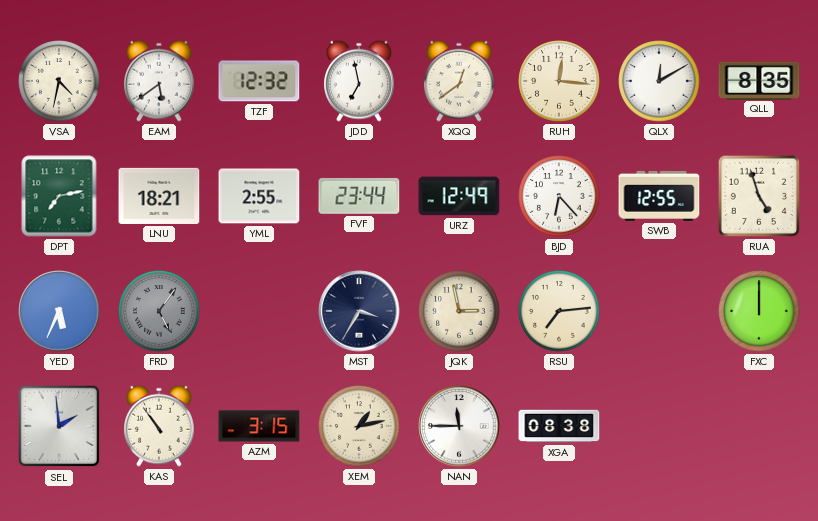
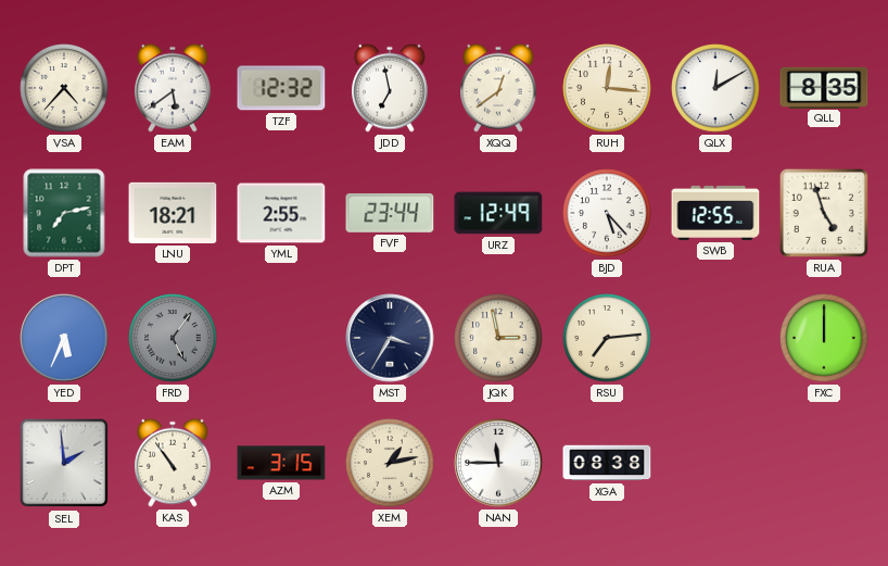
VSA: 4:32 -> 4:37 (64, 88)
BJD: 6:23 -> 5:23 (607, 213)
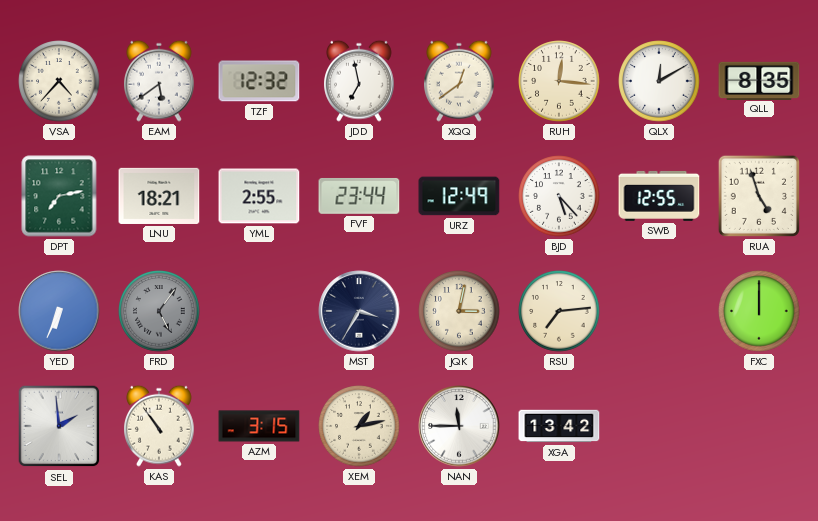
YED: 5:34 -> 6:34 (59, 311)
JQK: 2:58 -> 3:02 (459, 311)
XGA: 08:38 -> 13:42 (559, 426)
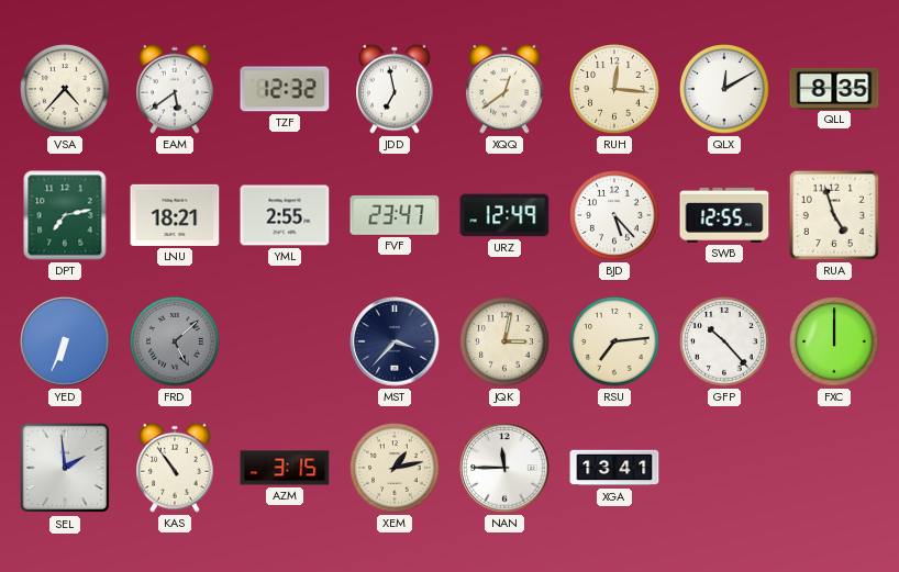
FVF: 23:44 -> 23:47 (395, 215)
FRD: 5:06 -> 5:08 (175, 341)
MST: 3:35 -> 3:37 (395, 341)
GFP: none -> 10:23 (724, 341)
XGA: 13:42 -> 13:41 (614, 468)
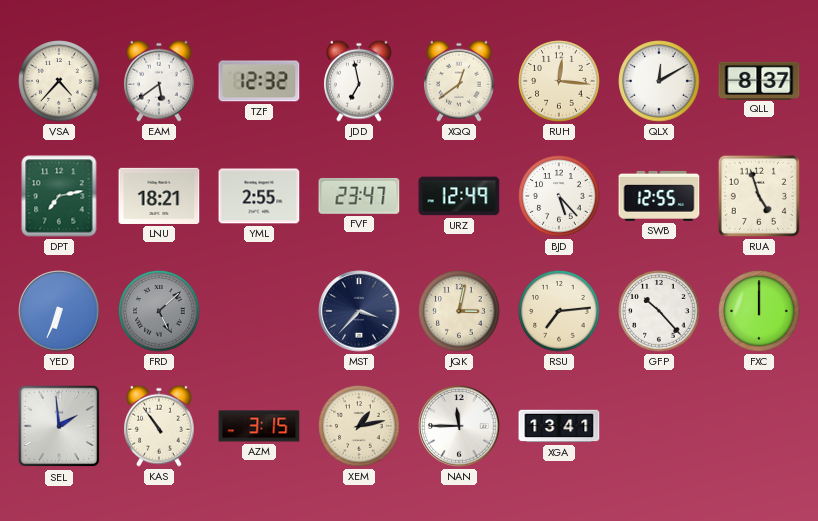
QLL: 8:35 -> 8:37 (759, 80)
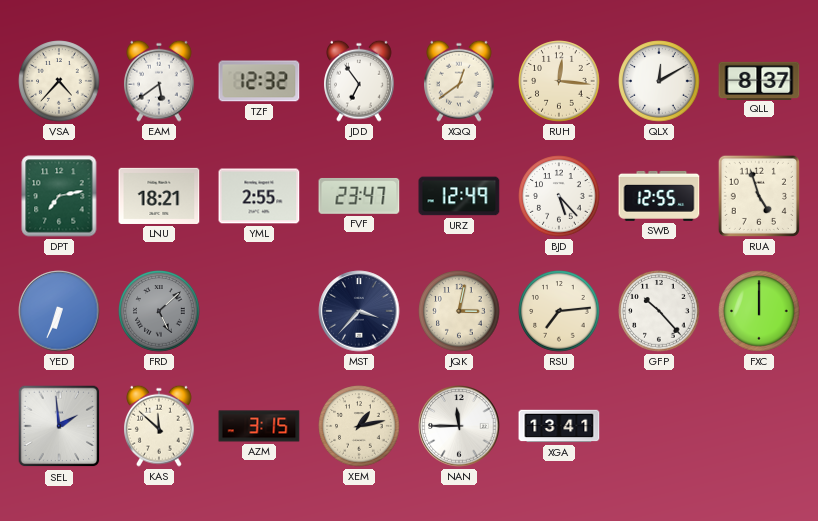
JDD: 6:58 -> 6:54 (360, 81)
KAS: 10:54 -> 11:52 (160, 426)
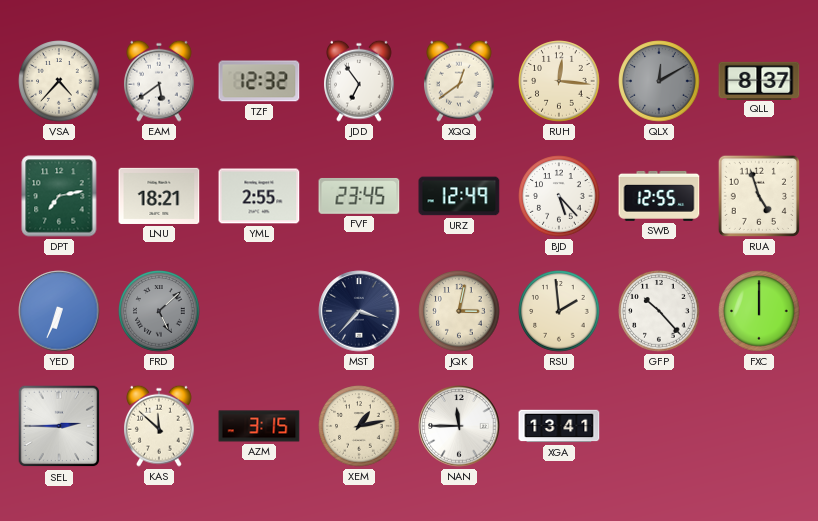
QLX dial: white -> grey (659, 81)
FVF: 23:47 -> 23:45 (359, 196)
RSU: 7:14 -> 1:59 (559, 311)
SEL: 1:59 -> 2:45 (59, 426)
